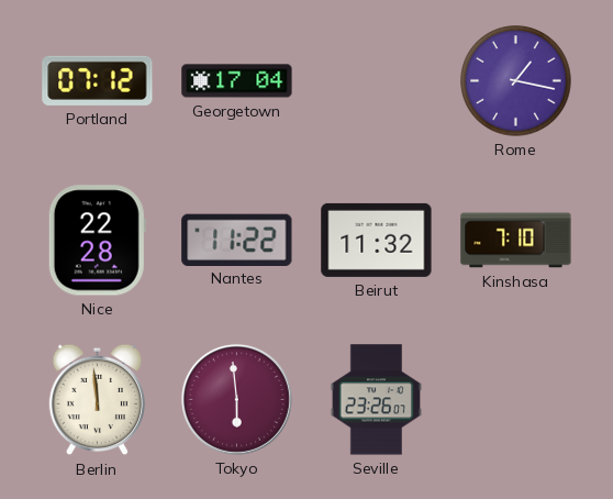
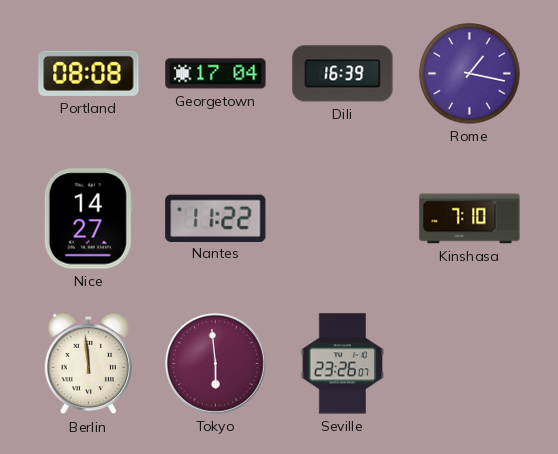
Portland: 07:12 -> 08:08 (89, 73)
Dili: none -> 16:39 (343, 74)
Nice: 22:28 -> 14:27 (88, 219)
Beirut: 11:32 -> none (377, 240)
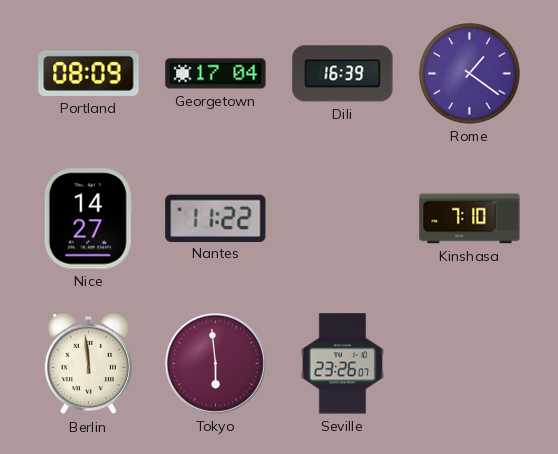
Portland: 08:08 -> 08:09 (89, 73)
Rome: 1:17 -> 1:21 (470, 74)
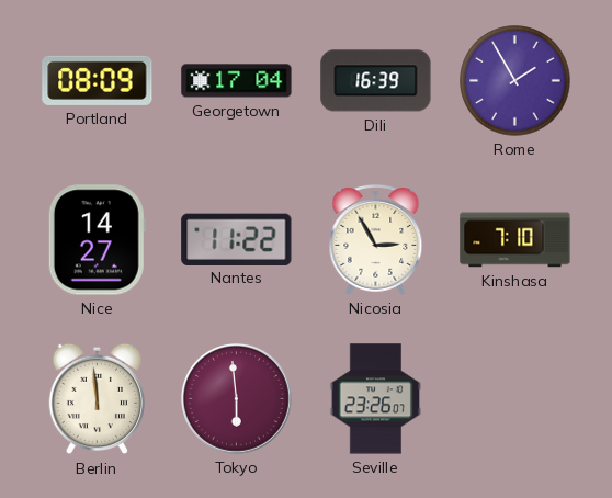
Rome: 1:21 -> 1:55 (515, 81)
Nicosia: none -> 2:55 (376, 239)
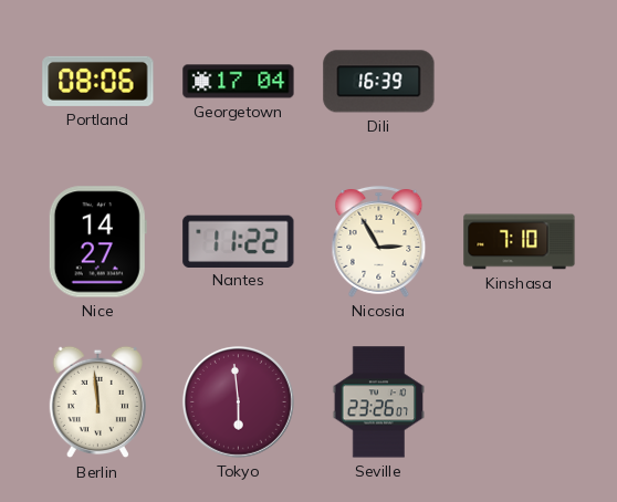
Portland: 08:09 -> 08:06 (98, 81)
Rome: 1:55 -> none (515, 81)
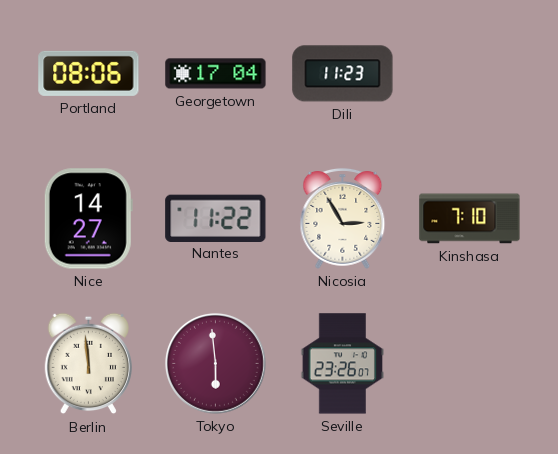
Dili: 16:39 -> 11:23 (343, 74)
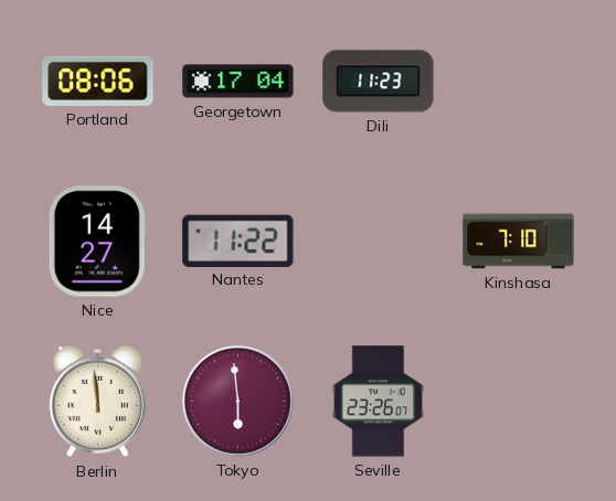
Nicosia: 2:55 -> none (343, 218)
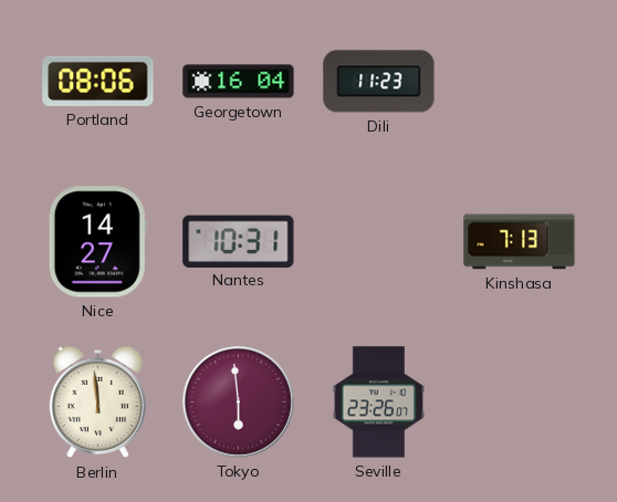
Georgetown: 17:04 -> 16:04 (239, 82)
Nantes: 11:22 -> 10:31 (239, 241)
Kinshasa: 7:10 -> 7:13 (520, 242)
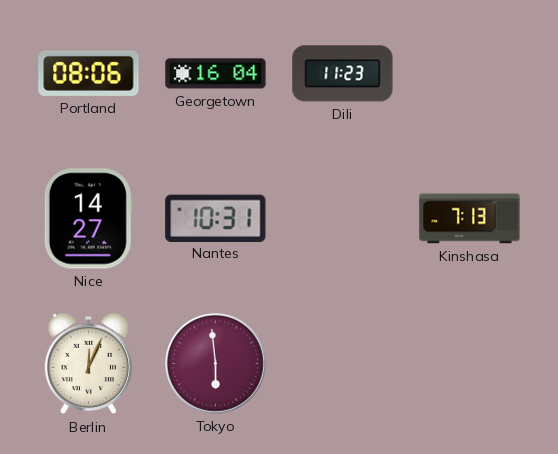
Berlin: 11:59 -> 12:04 (88, 364)
Seville: 23:26 -> none (378, 402)
